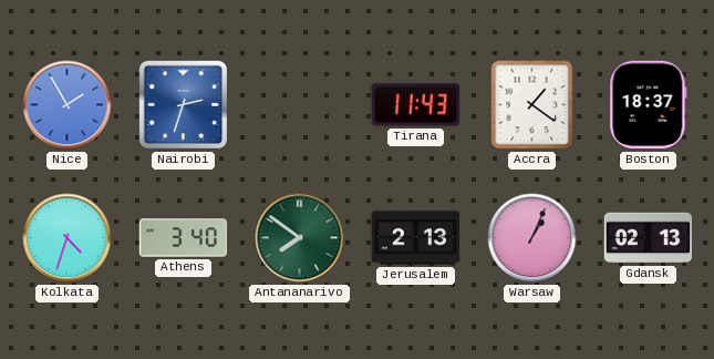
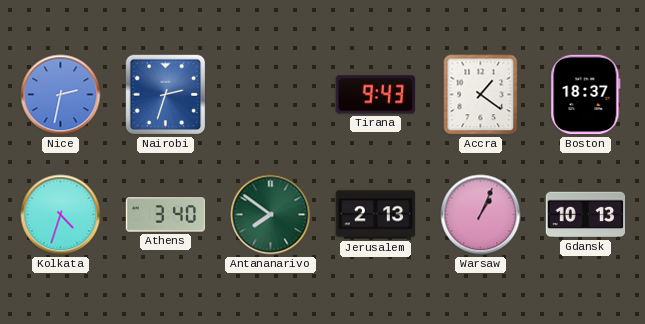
Nice: 1:55 -> 2:32 (61, 95)
Tirana: 11:43 -> 9:43 (376, 95)
Gdansk: 02:13 -> 10:13 (586, 215)
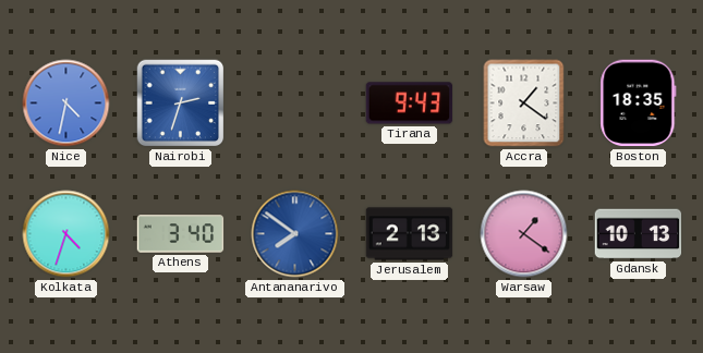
Nice: 2:32 -> 4:32 (66, 104)
Boston: 18:37 -> 18:35 (639, 104)
Antananarivo dial: green -> blue (295, 234)
Warsaw: 1:04 -> 1:21 (524, 234)
